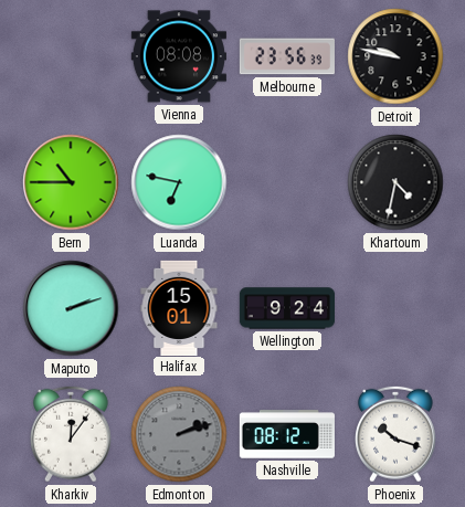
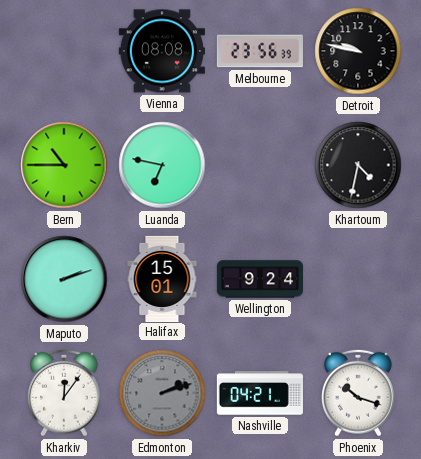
Nashville: 08:12 -> 04:21 (260, 393)
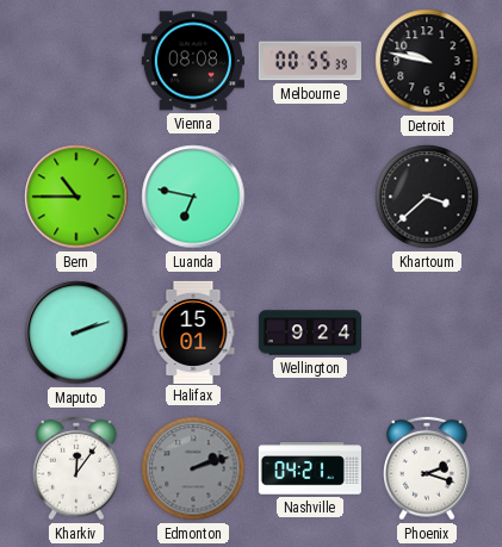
Melbourne: 23:56 -> 00:55 (310, 61)
Khartoum: 4:32 -> 3:38 (427, 197)
Phoenix: 10:18 -> 2:18 (428, 468)
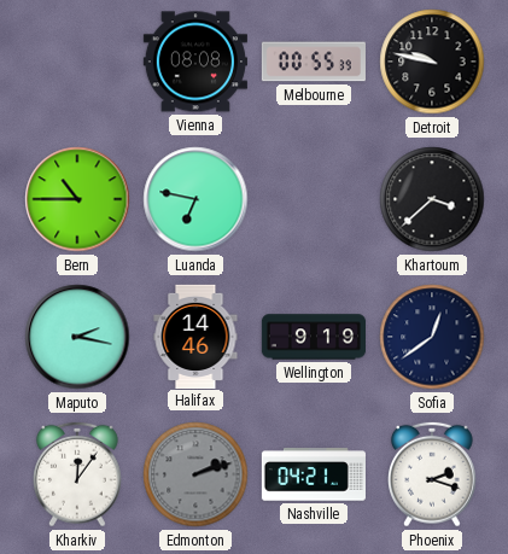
Maputo: 2:12 -> 2:17 (77, 337)
Halifax: 15:01 -> 14:46 (195, 336)
Wellington: 9:24 -> 9:19 (313, 337)
Sofia: none -> 12:39 (432, 337)
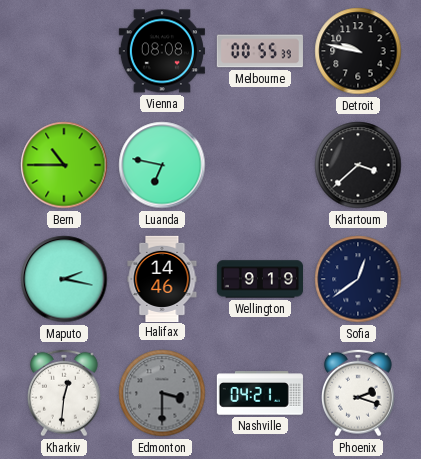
Kharkiv: 12:06 -> 12:31 (65, 393)
Edmonton: 2:12 -> 3:30 (162, 393)
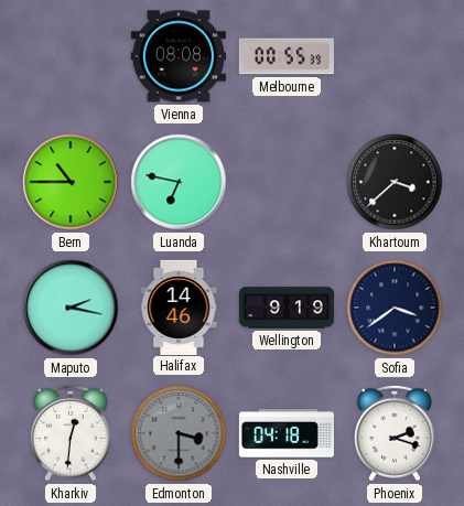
Detroit: 9:47 -> none (358, 51)
Sofia: 12:39 -> 3:39 (395, 308)
Nashville: 04:21 -> 04:18 (287, 433)
